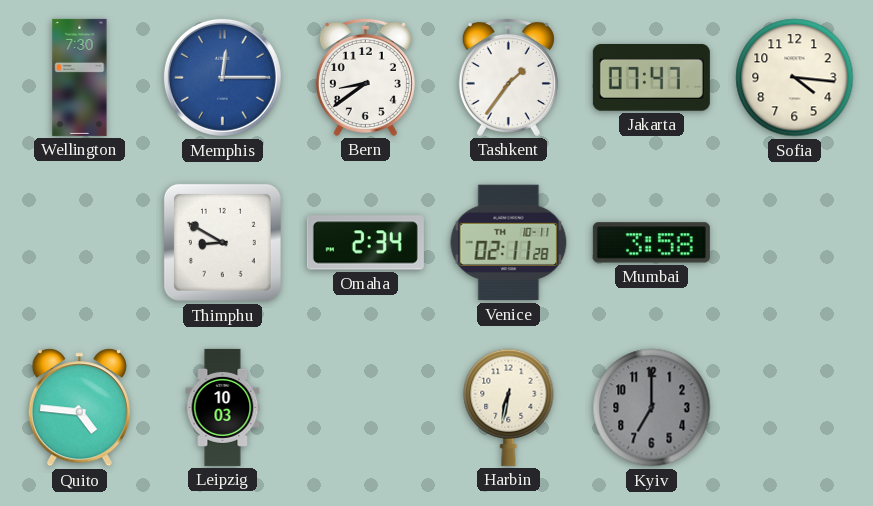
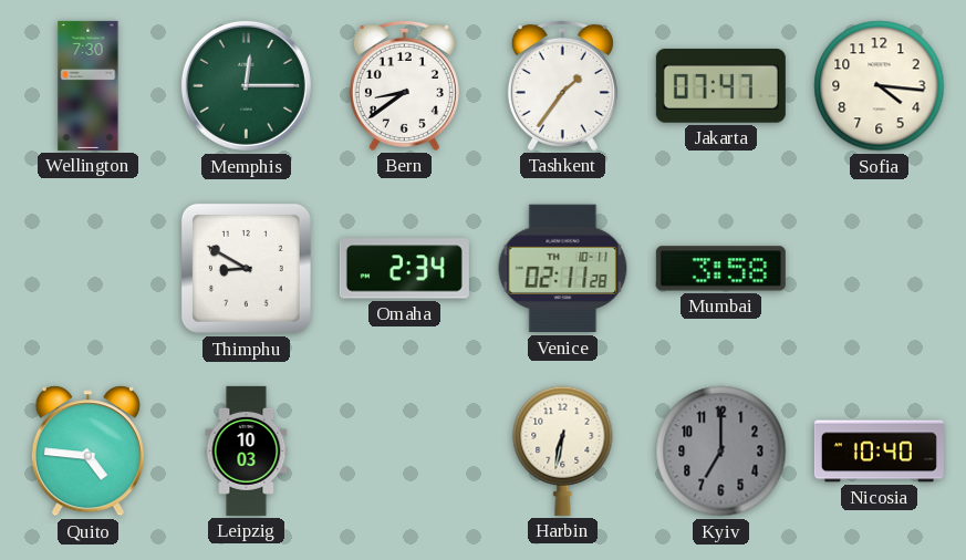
Memphis dial: blue -> green (246, 85)
Nicosia: none -> 10:40 (879, 452)
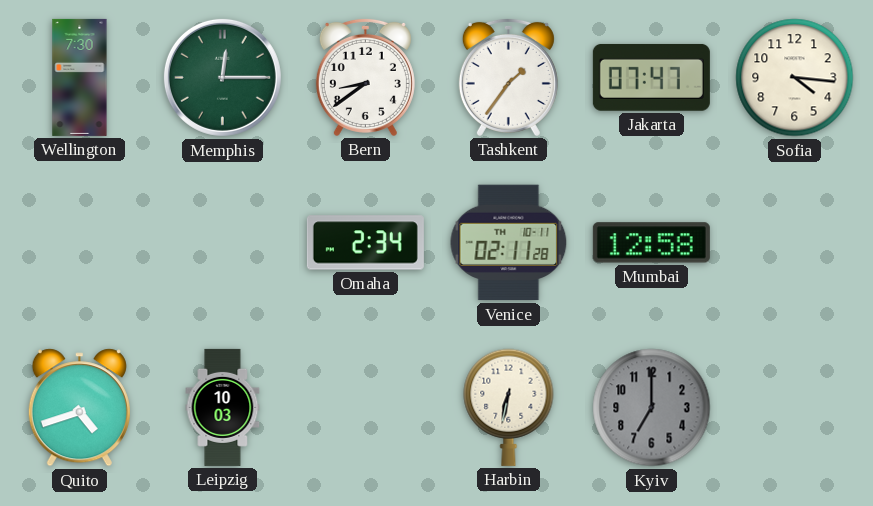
Thimphu: 8:50 -> none (246, 268)
Mumbai: 3:58 -> 12:58 (651, 243)
Quito: 4:46 -> 4:42 (79, 408)
Nicosia: 10:40 -> none (879, 452)
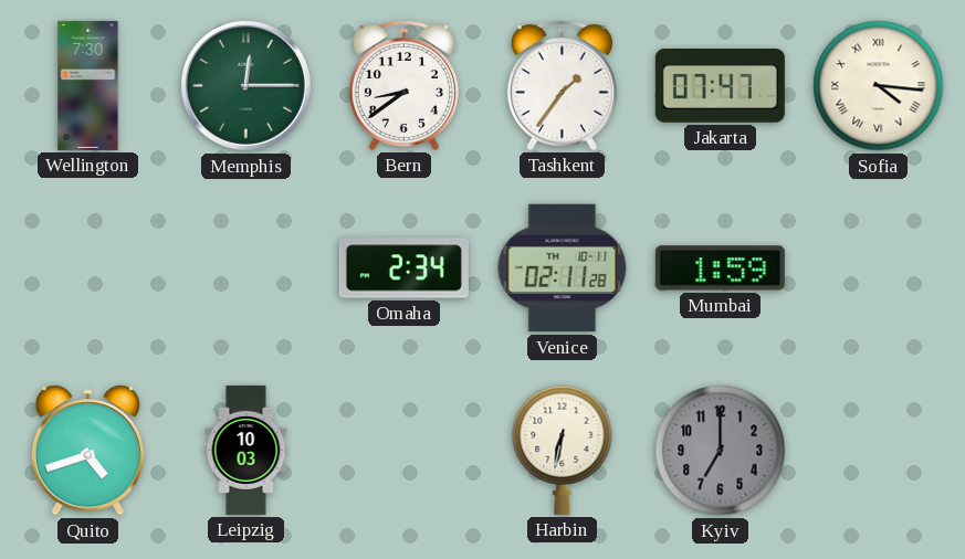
Sofia numerals: Arabic -> Roman (879, 86)
Mumbai: 12:58 -> 1:59 (720, 268)
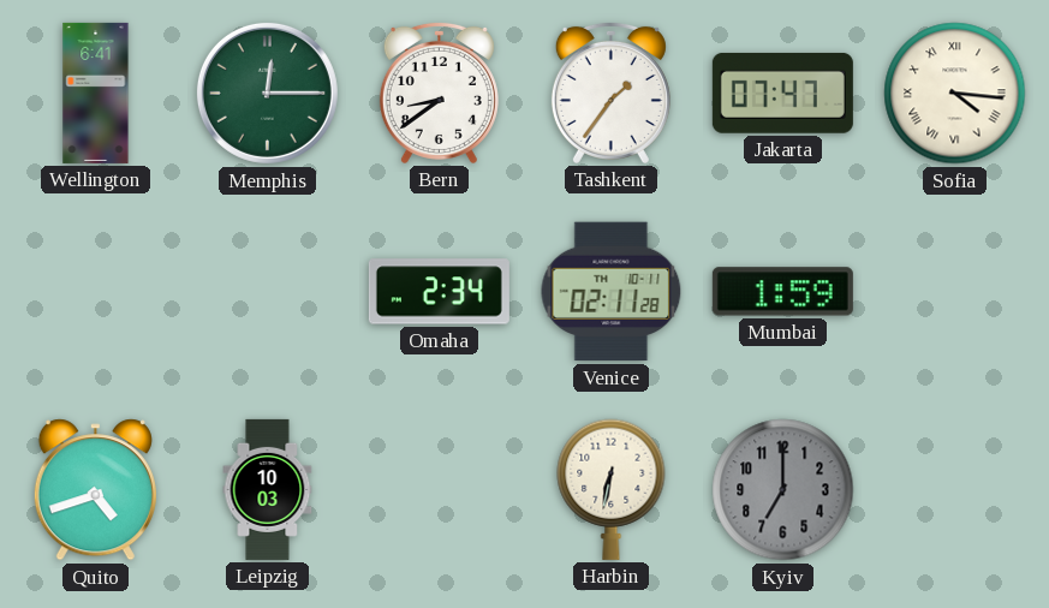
Wellington: 7:30 -> 6:41 (96, 93)
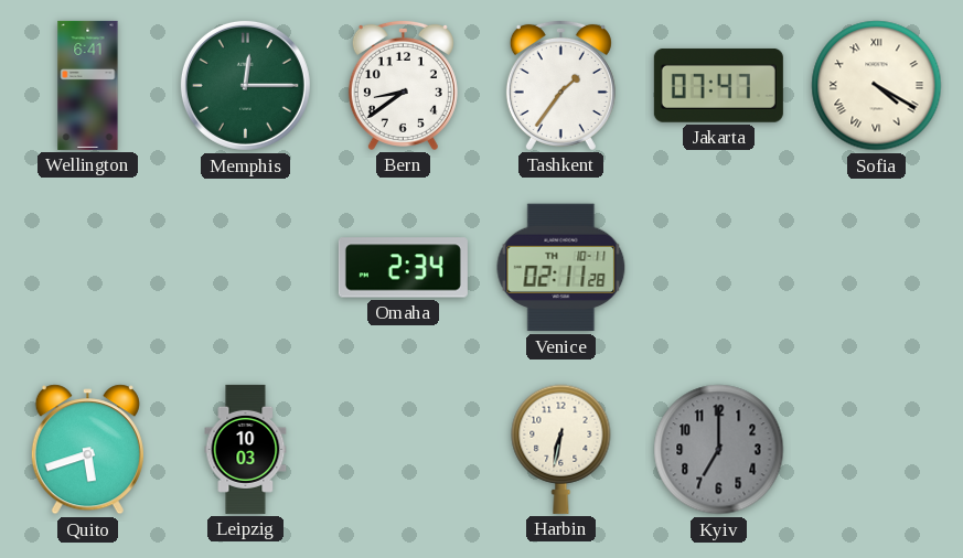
Sofia: 4:16 -> 4:20 (877, 86)
Mumbai: 1:59 -> none (782, 292)
Quito: 4:42 -> 5:42 (87, 450)
